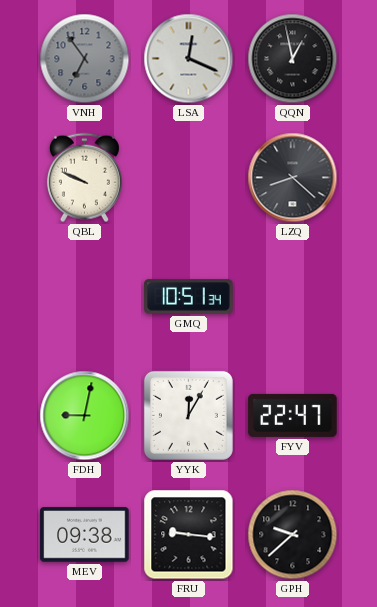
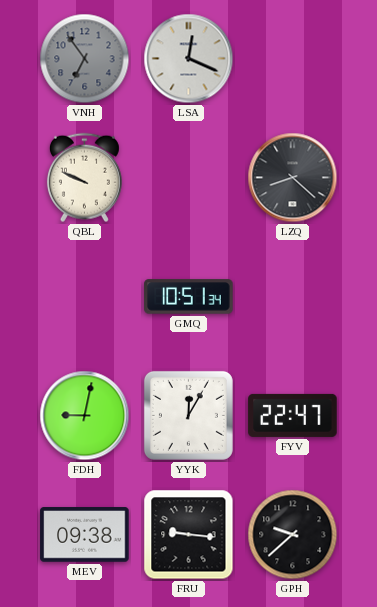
QQN: 12:58 -> none (293, 59)
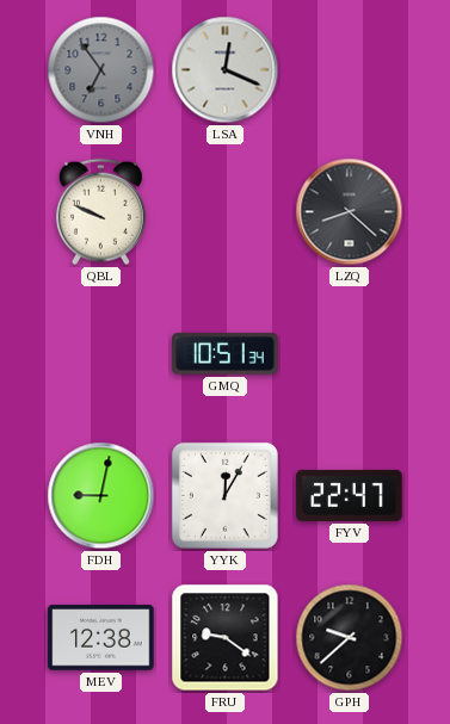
MEV: 09:38 -> 12:38 (101, 638)
FRU: 9:16 -> 9:21 (226, 638)
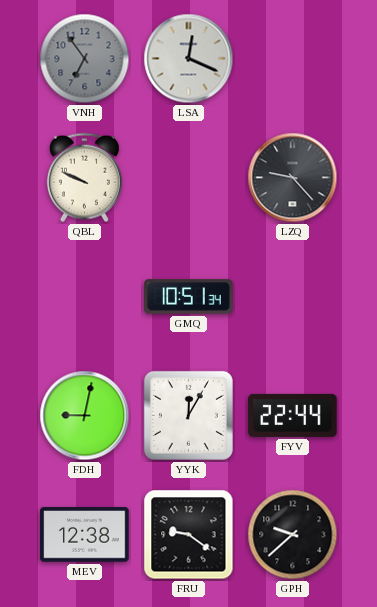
LZQ: 8:22 -> 9:23 (293, 178)
FYV: 22:47 -> 22:44 (293, 415)
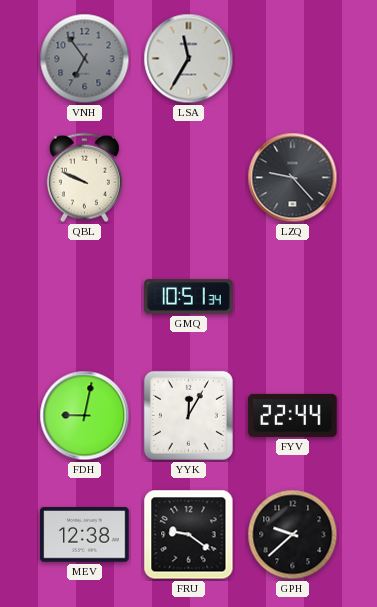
LSA: 12:19 -> 11:35 (189, 59)
